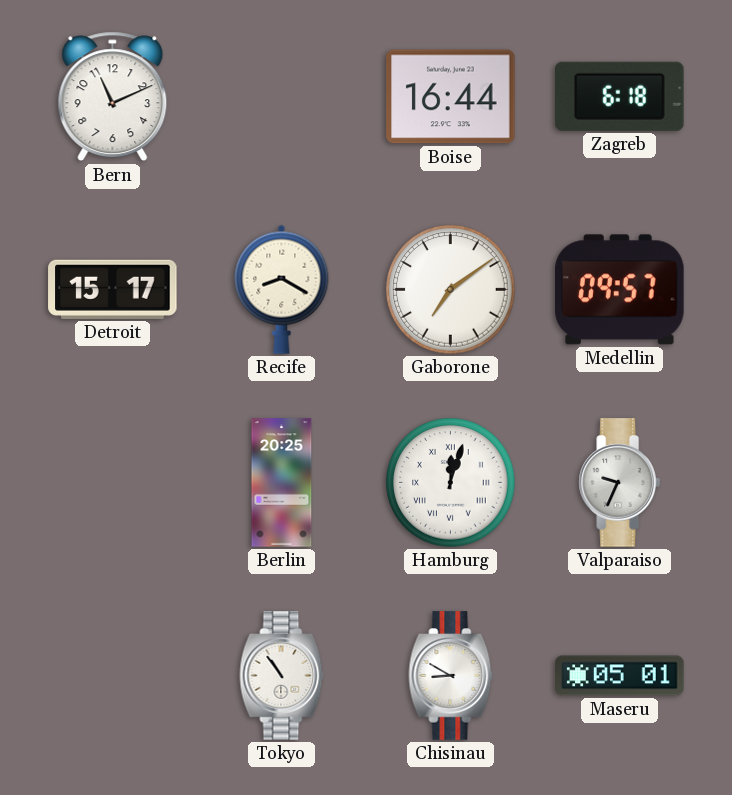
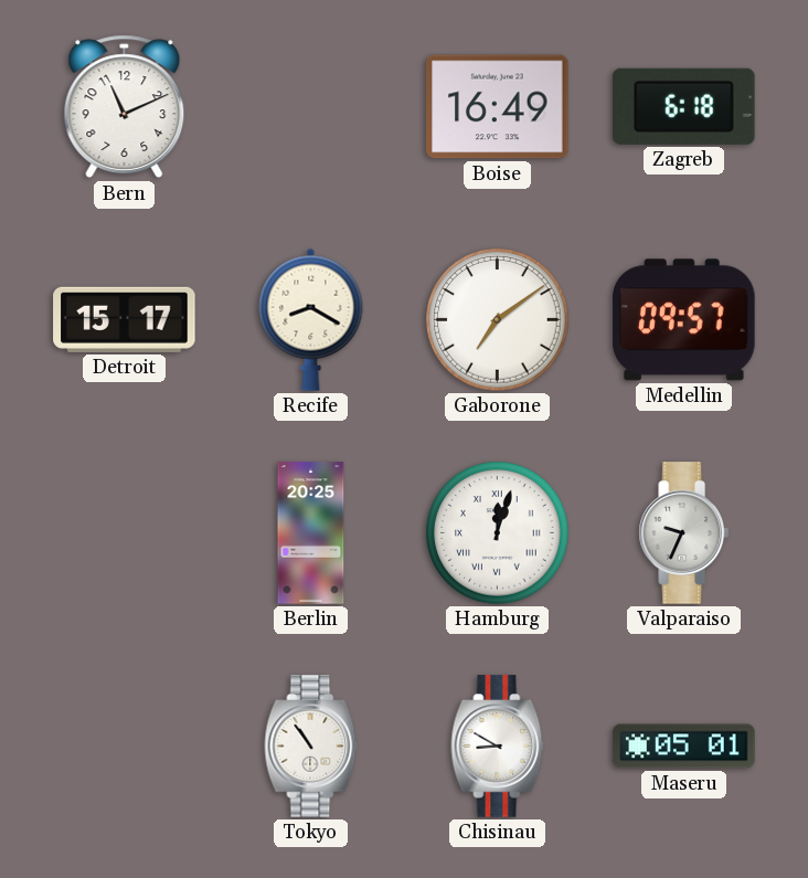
Boise: 16:44 -> 16:49 (498, 107)
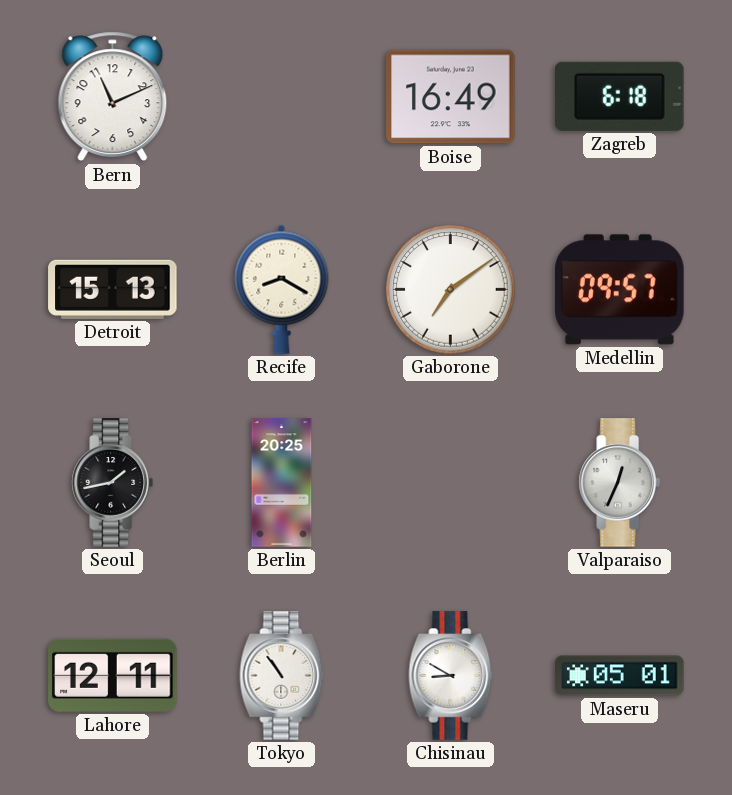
Detroit: 15:17 -> 15:13 (113, 289)
Seoul: none -> 1:43 (112, 483)
Hamburg: 12:03 -> none (498, 533)
Valparaiso: 9:34 -> 12:34 (619, 483)
Lahore: none -> 12:11 (113, 675)
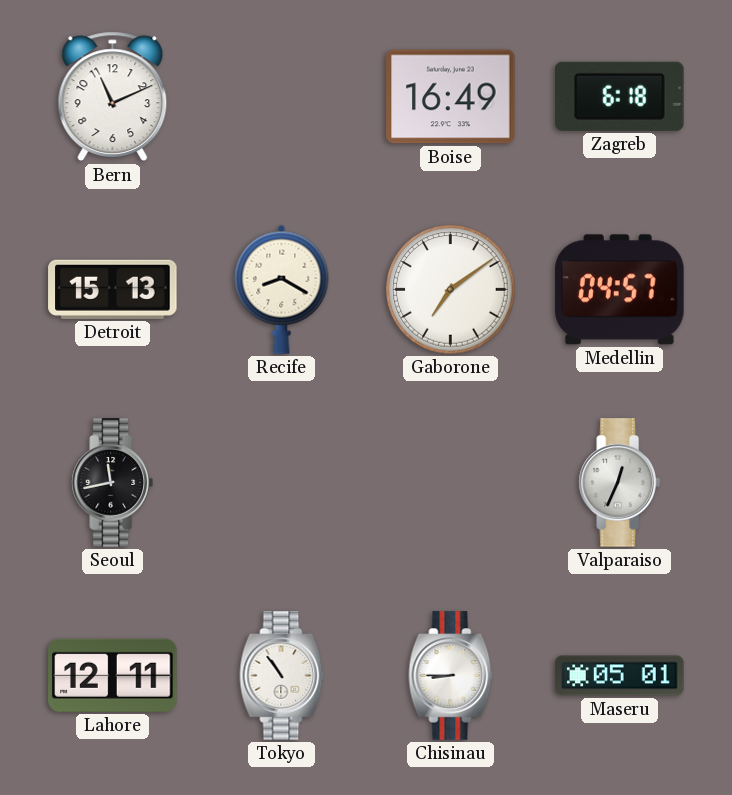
Medellin: 09:57 -> 04:57 (620, 290)
Seoul: 1:43 -> 11:43 (112, 483)
Berlin: 20:25 -> none (282, 483)
Chisinau: 8:50 -> 8:45 (451, 676)
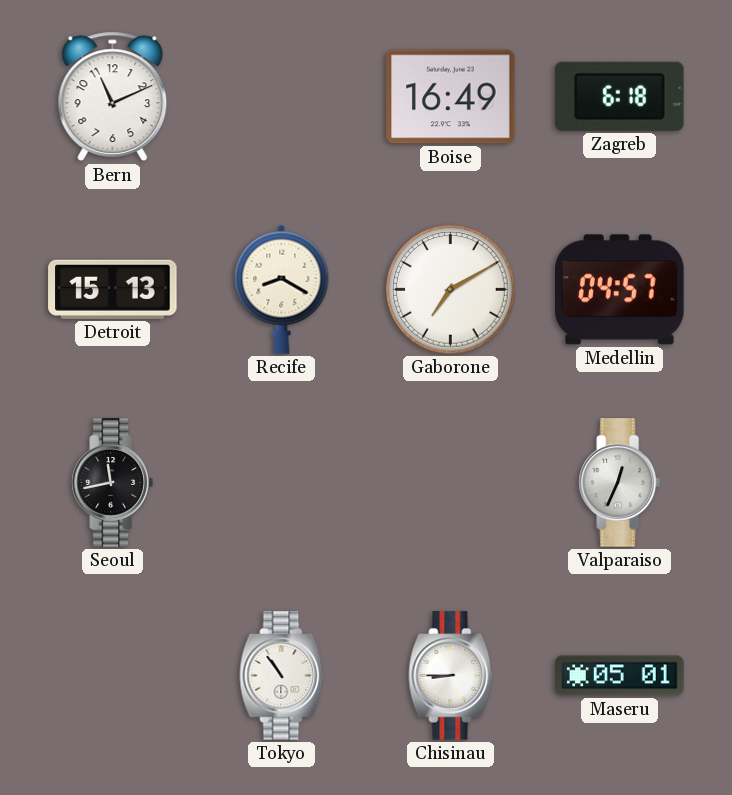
Gaborone: 7:09 -> 7:10 (451, 290)
Lahore: 12:11 -> none (113, 675)
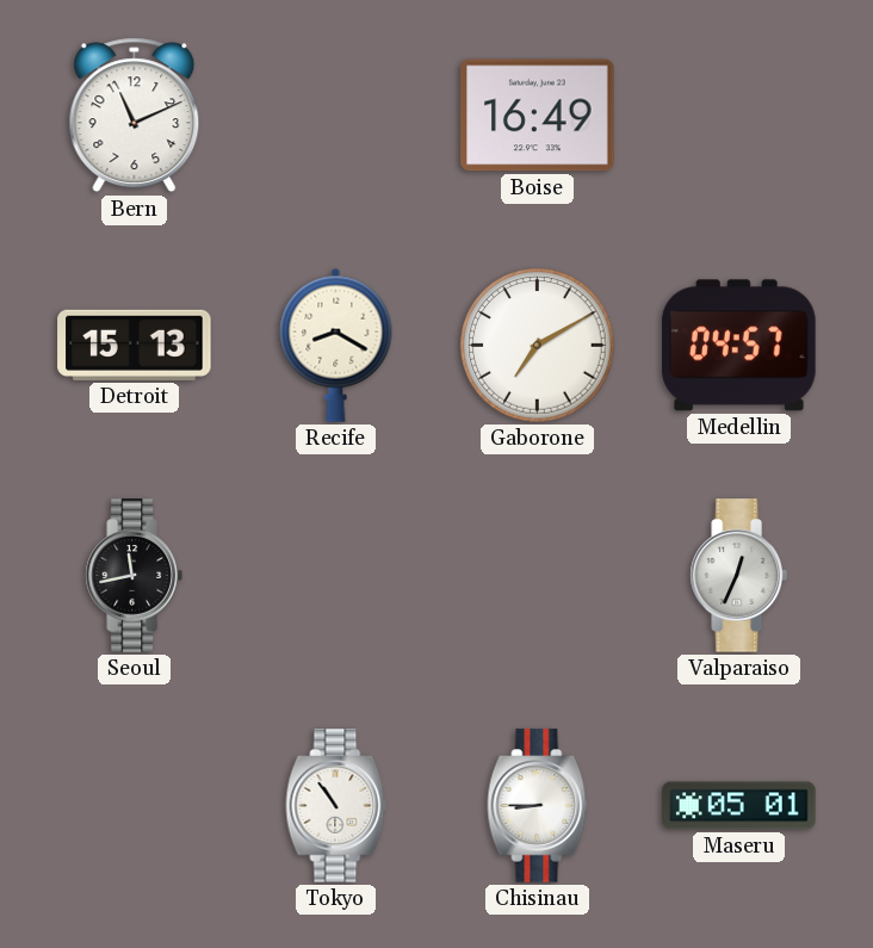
Zagreb: 6:18 -> none (620, 96)
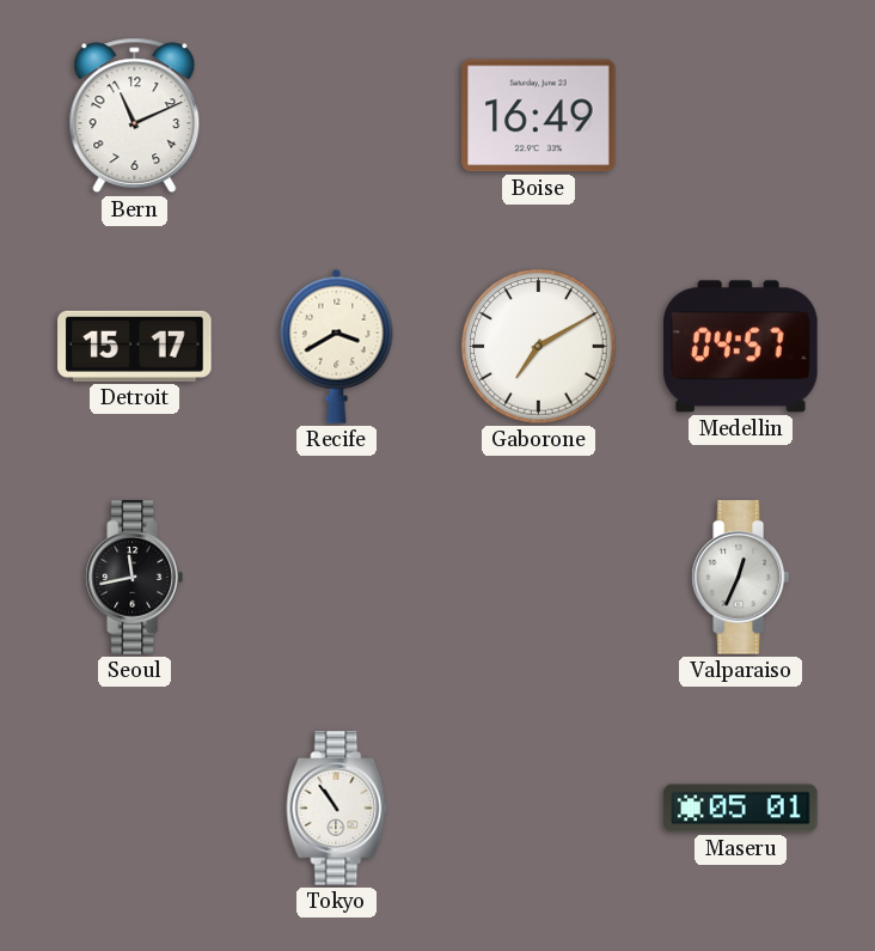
Detroit: 15:13 -> 15:17 (135, 346)
Recife: 8:20 -> 3:40 (337, 346)
Chisinau: 8:45 -> none (538, 806)
